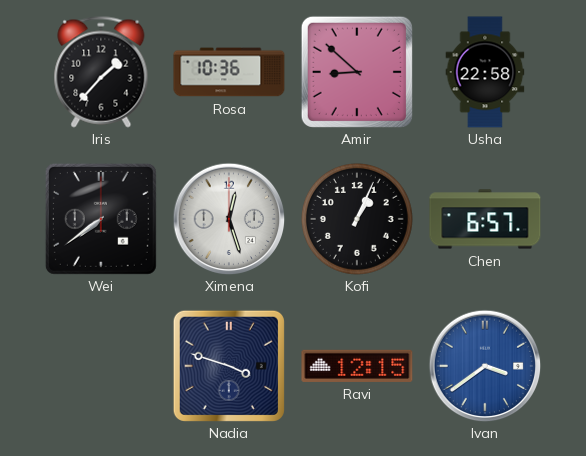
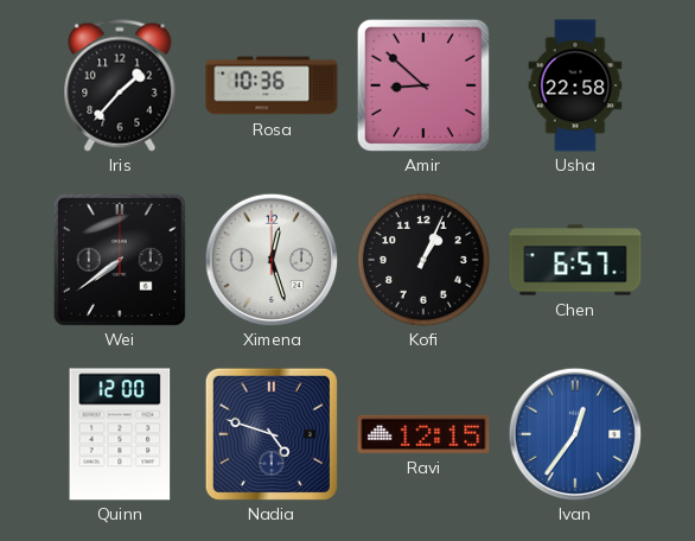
Quinn: none -> 12:00 (120, 434)
Nadia: 3:48 -> 4:48 (272, 434)
Ivan: 3:39 -> 12:36 (575, 434)
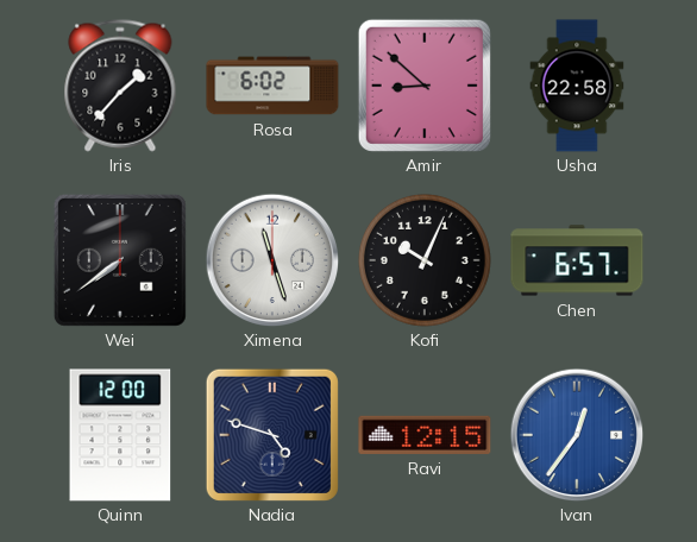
Rosa: 10:36 -> 6:02 (272, 86)
Ximena: 12:27 -> 11:27 (272, 260)
Kofi: 1:04 -> 10:04 (425, 260)
